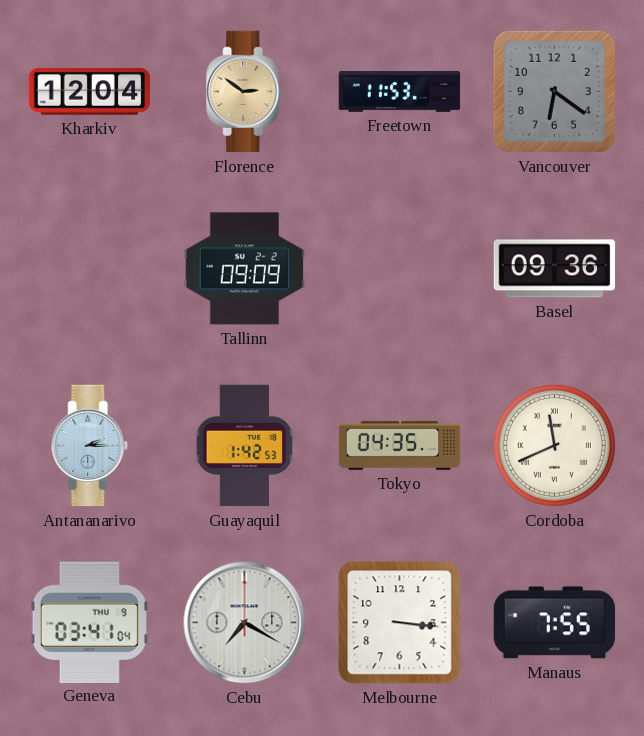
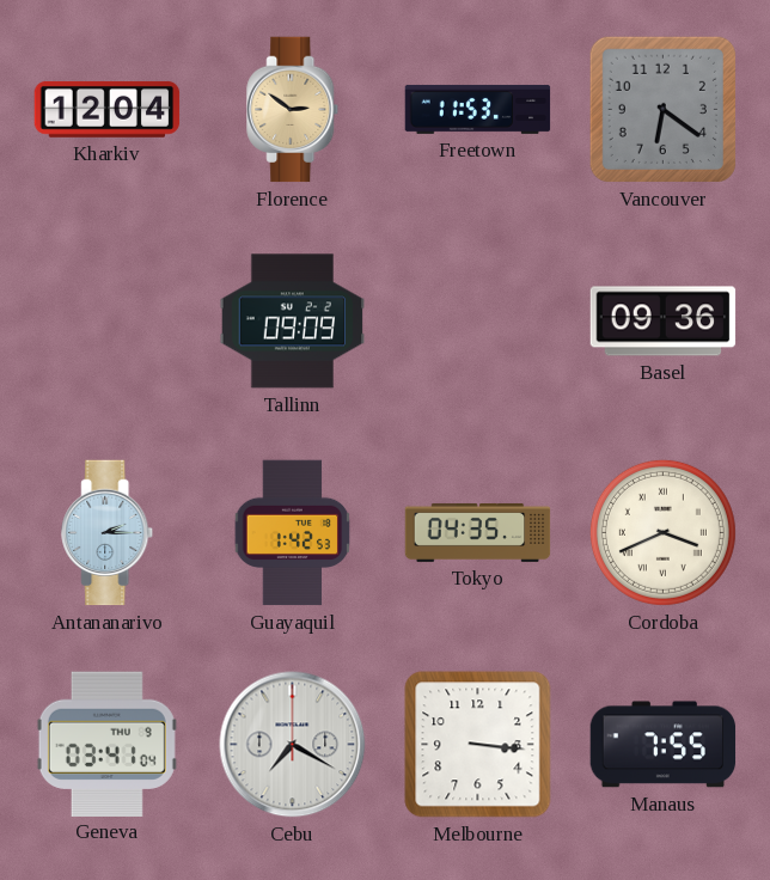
Cordoba: 11:41 -> 3:41 (662, 532)
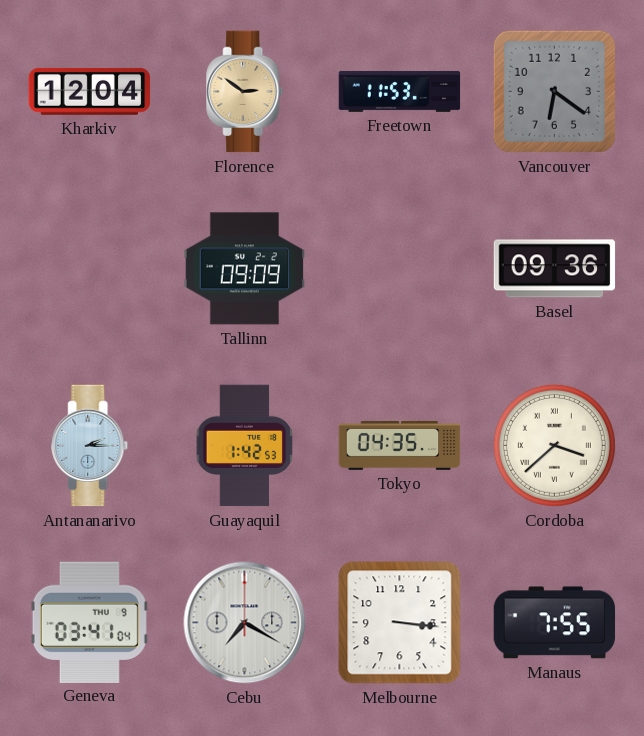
Cordoba: 3:41 -> 3:38 (554, 445)
